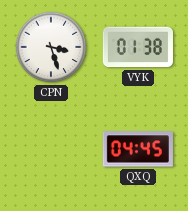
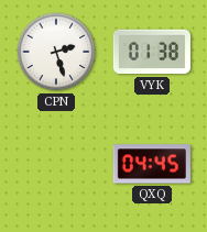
CPN: 3:27 -> 2:27 (56, 52)
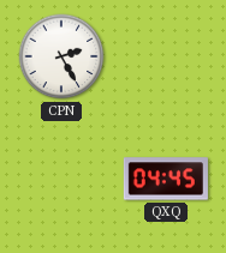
CPN: 2:27 -> 2:25 (61, 56)
VYK: 01:38 -> none (152, 52)
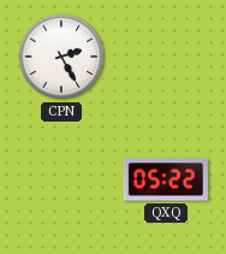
QXQ: 04:45 -> 05:22 (166, 179)
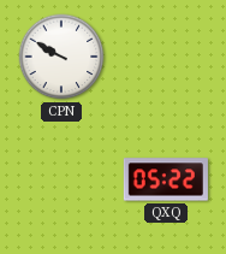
CPN: 2:25 -> 9:50 (61, 57)
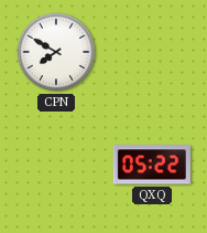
CPN: 9:50 -> 7:50 (56, 52)
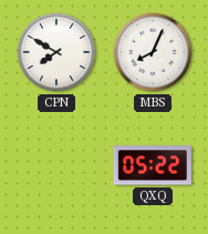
MBS: none -> 8:04 (153, 52)
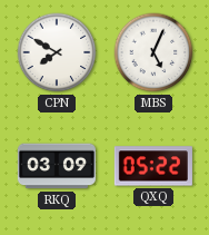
MBS: 8:04 -> 5:04 (153, 52)
RKQ: none -> 03:09 (57, 166)
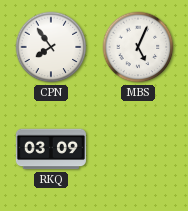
CPN: 7:50 -> 7:54 (51, 47)
QXQ: 05:22 -> none (153, 166)
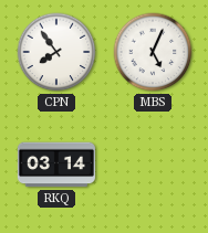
RKQ: 03:09 -> 03:14 (56, 165)
